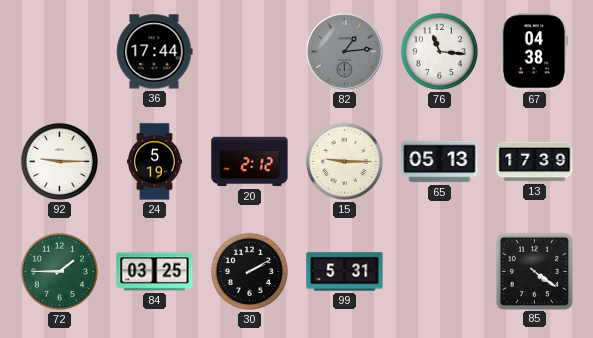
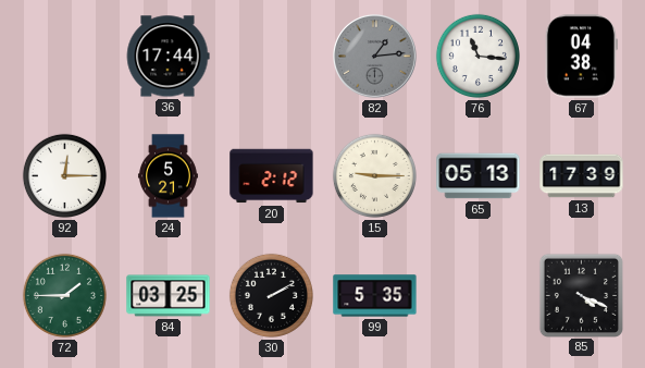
92: 9:15 -> 12:15 (64, 175)
24: 5:19 -> 5:21 (168, 176)
99: 5:31 -> 5:35 (375, 296)
85: 4:21 -> 4:19 (581, 295)
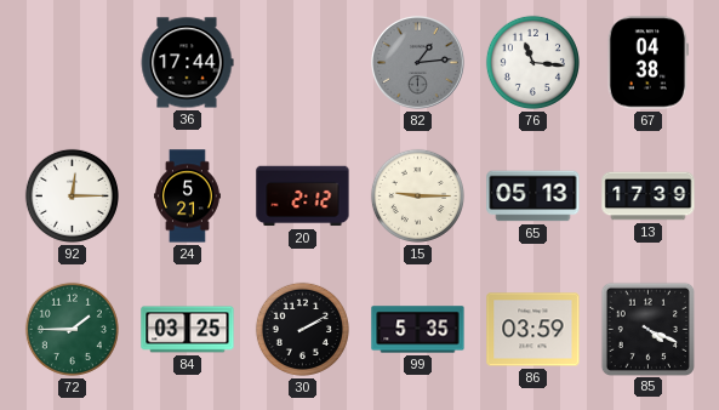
86: none -> 03:59 (533, 330)
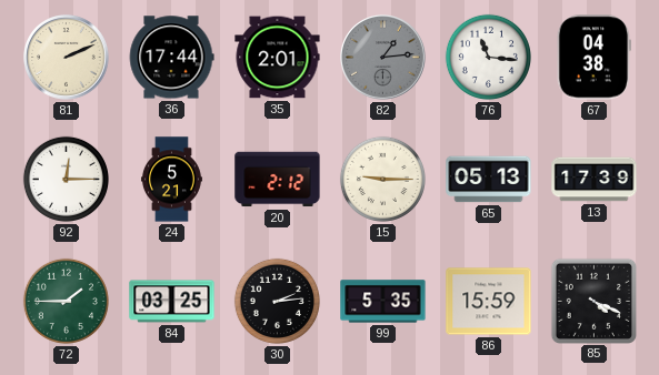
81: none -> 2:11 (67, 58)
35: none -> 2:01 (278, 58)
30: 2:10 -> 2:14 (277, 301)
86: 03:59 -> 15:59 (489, 302)
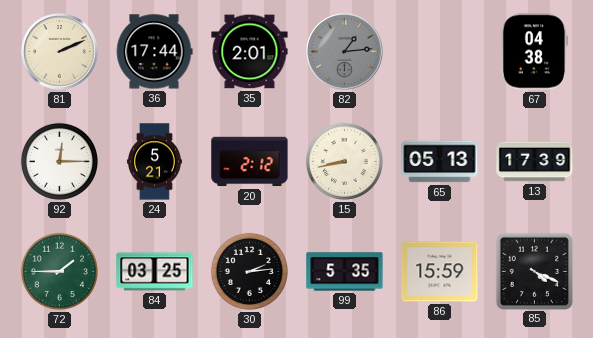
76: 11:16 -> none (488, 57)
15: 9:15 -> 8:43 (344, 161)
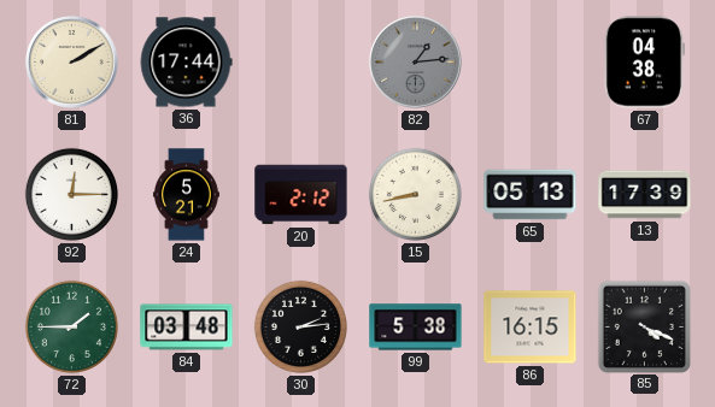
81: 2:11 -> 2:10 (72, 63)
35: 2:01 -> none (250, 52)
84: 03:25 -> 03:48 (187, 328)
99: 5:35 -> 5:38 (416, 328)
86: 15:59 -> 16:15 (531, 328)
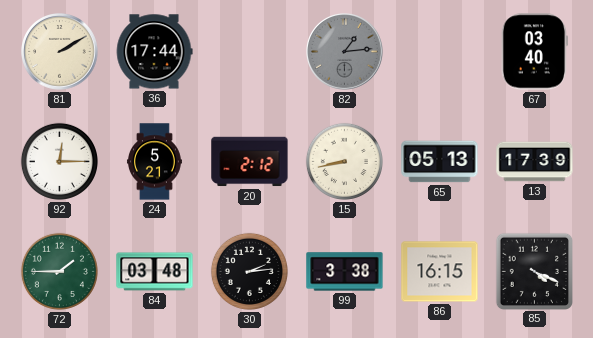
67: 04:38 -> 03:40 (534, 52)
99: 5:38 -> 3:38 (345, 272)
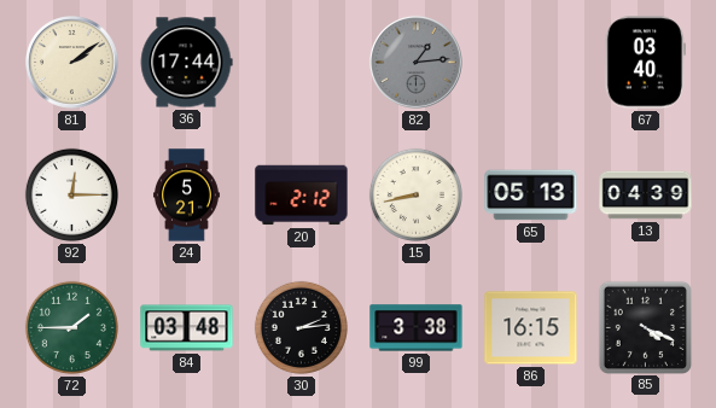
81: 2:10 -> 2:09 (72, 63)
13: 17:39 -> 04:39 (646, 196)
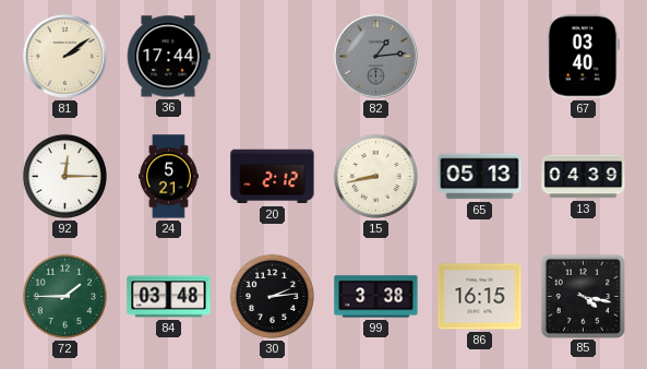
85: 4:19 -> 4:17 (583, 296)
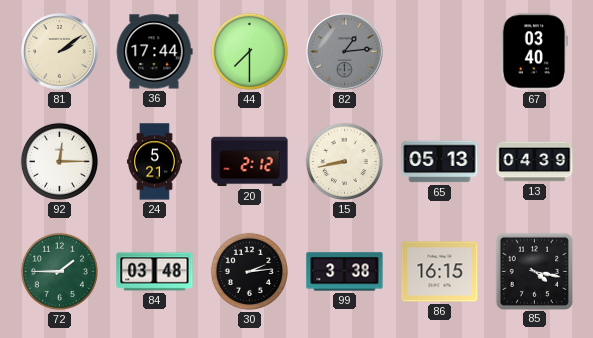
44: none -> 7:30 (249, 51)
